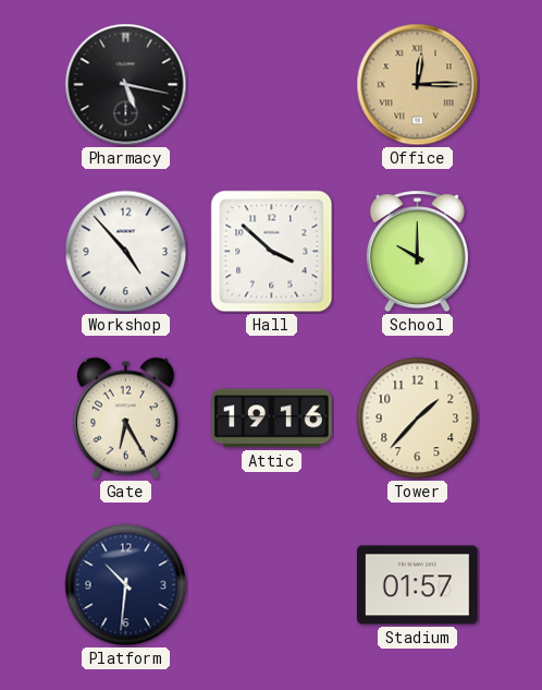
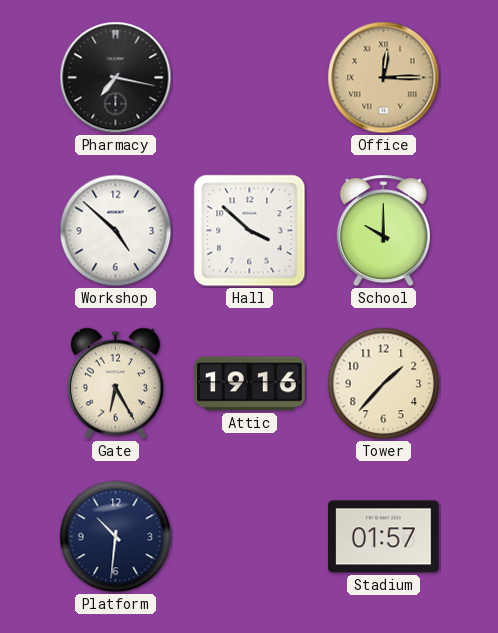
Pharmacy: 5:17 -> 7:17 (116, 78)
Workshop: 4:53 -> 4:52 (116, 231)
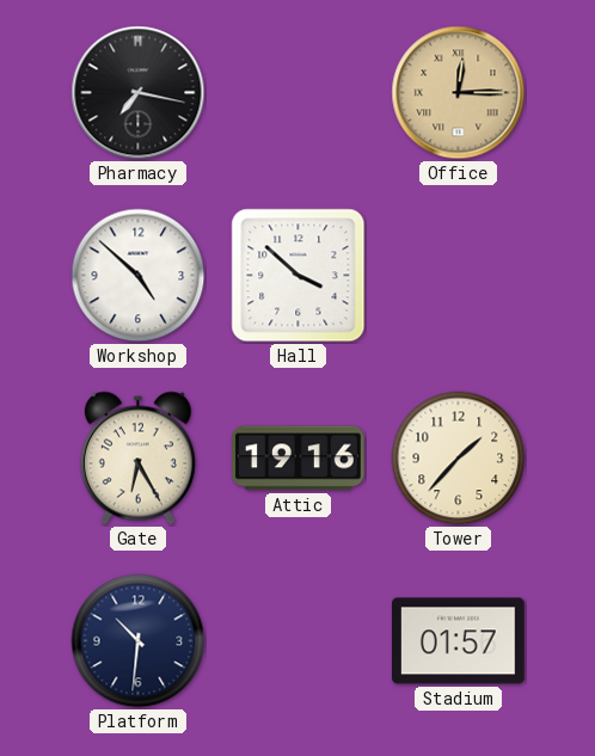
School: 10:00 -> none (383, 231)
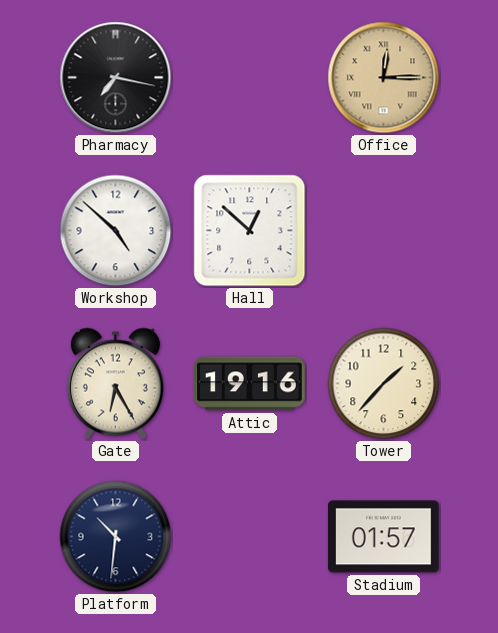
Hall: 3:52 -> 12:52 (250, 231)
